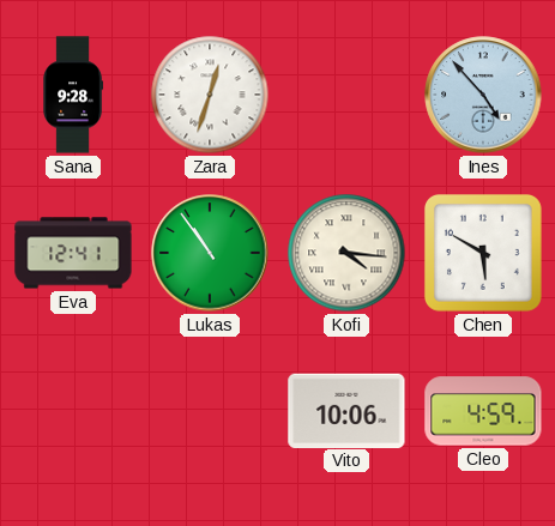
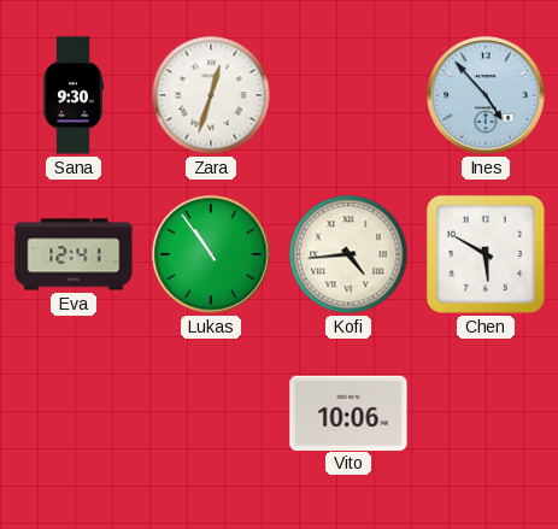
Sana: 9:28 -> 9:30 (74, 95)
Kofi: 4:16 -> 4:44 (348, 254)
Cleo: 4:59 -> none (483, 411)
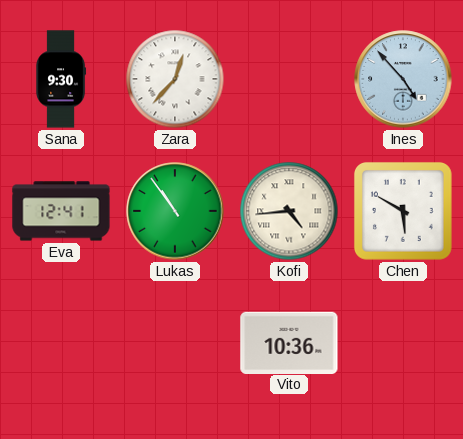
Zara: 12:33 -> 12:37 (175, 79)
Vito: 10:06 -> 10:36 (289, 342)
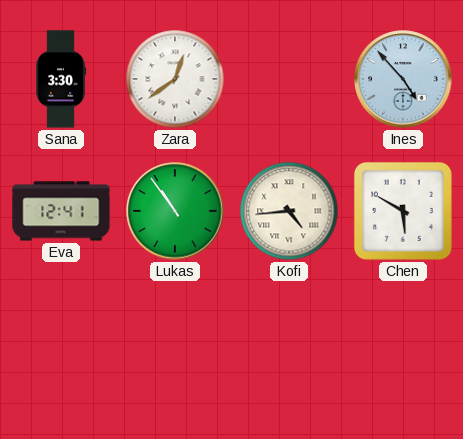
Sana: 9:30 -> 3:30 (61, 79)
Zara: 12:37 -> 12:39 (175, 79)
Vito: 10:36 -> none (289, 342)
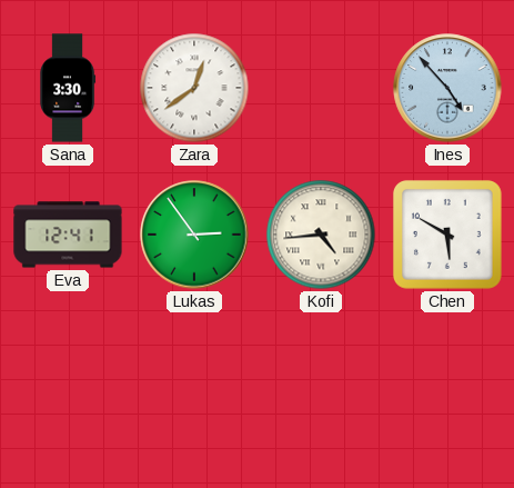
Lukas: 10:54 -> 2:54 (194, 235)
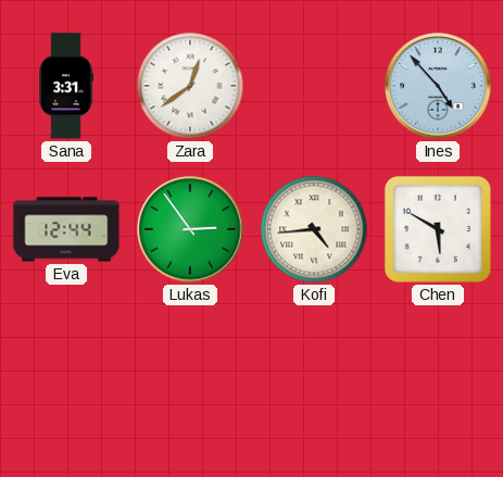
Sana: 3:30 -> 3:31 (66, 86)
Eva: 12:41 -> 12:44 (66, 229)
